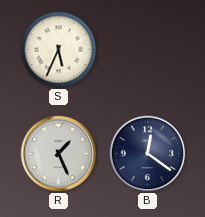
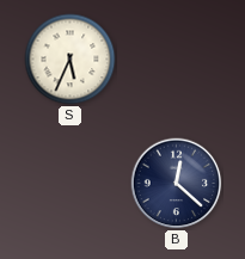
R: 1:26 -> none (59, 154)
B: 12:21 -> 12:22 (177, 184)
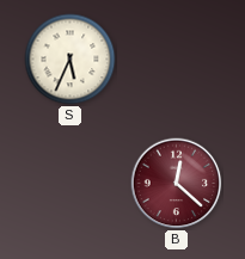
B dial: navy -> burgundy (177, 184)
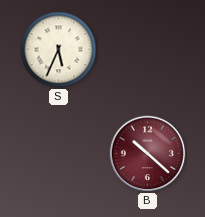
B: 12:22 -> 10:22 (148, 154)
